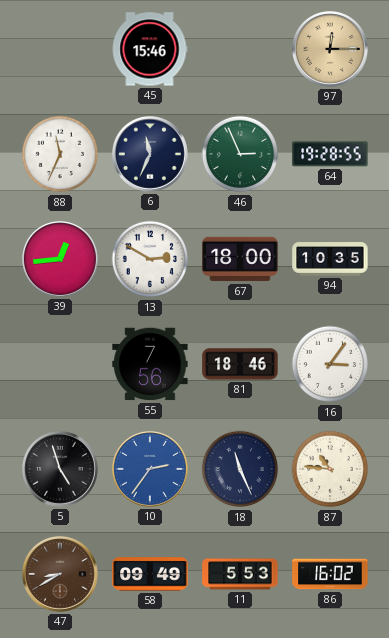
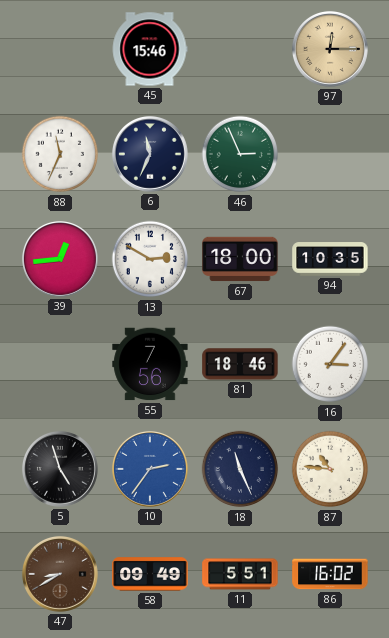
64: 19:28 -> none (330, 154)
11: 5:53 -> 5:51 (240, 574)
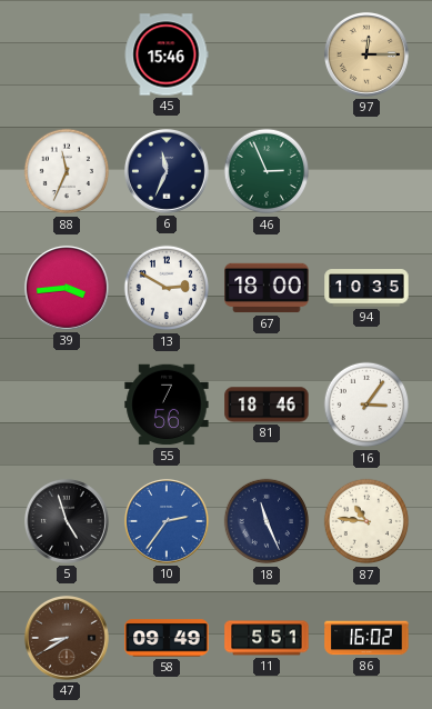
39: 12:44 -> 3:44 (67, 288)
